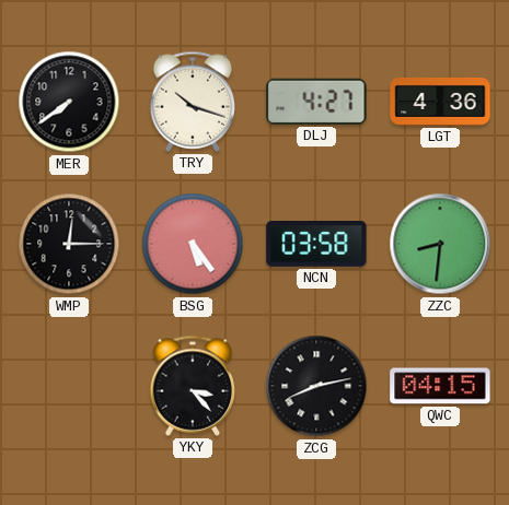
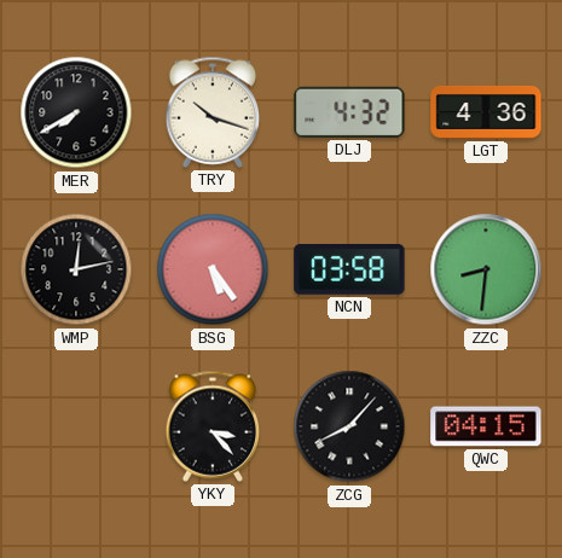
MER: 7:39 -> 7:40 (76, 112)
DLJ: 4:27 -> 4:32 (349, 112)
WMP: 12:15 -> 12:13 (76, 269)
ZCG: 8:13 -> 8:07 (349, 426)
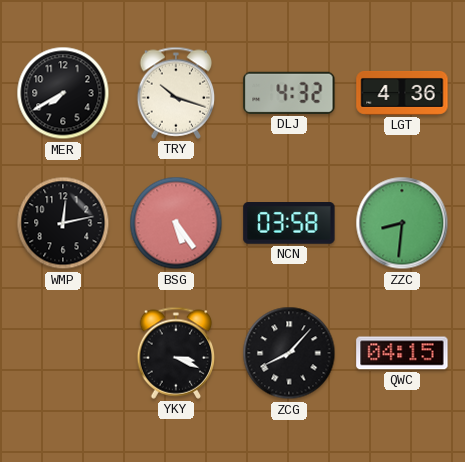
YKY: 3:23 -> 3:19 (176, 353)
